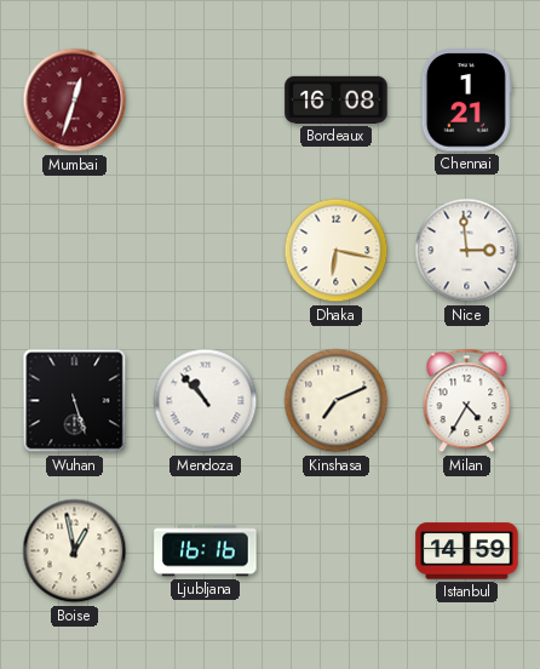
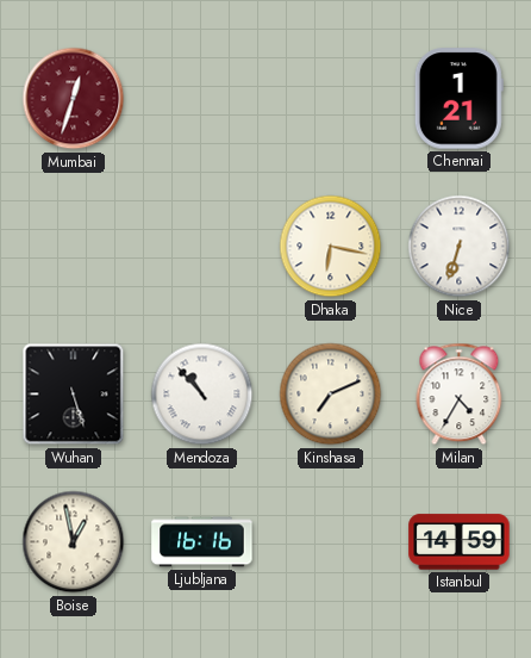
Bordeaux: 16:08 -> none (337, 99)
Nice: 2:59 -> 6:33 (460, 247)
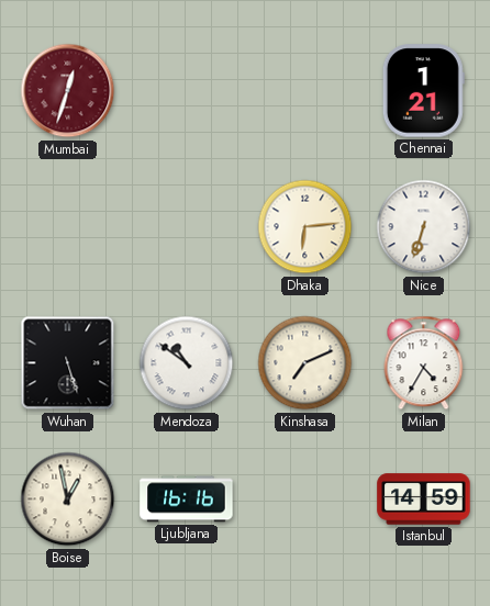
Dhaka: 6:17 -> 6:14 (305, 227)
Mendoza: 10:53 -> 10:51 (187, 363)
